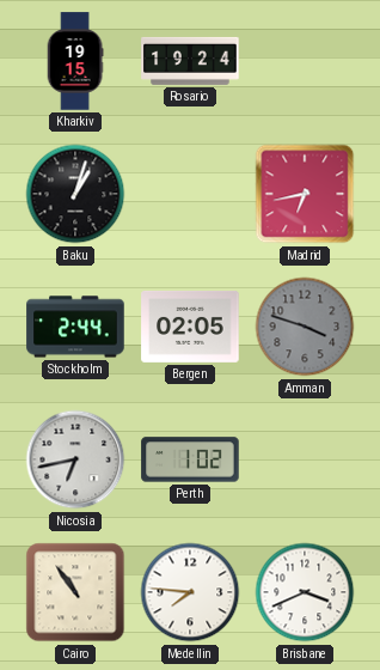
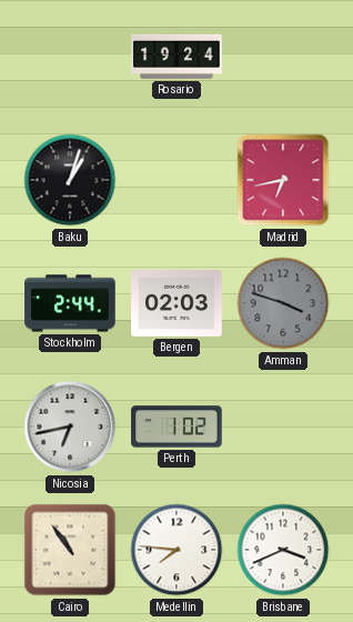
Kharkiv: 19:15 -> none (75, 61)
Bergen: 02:05 -> 02:03 (176, 303)
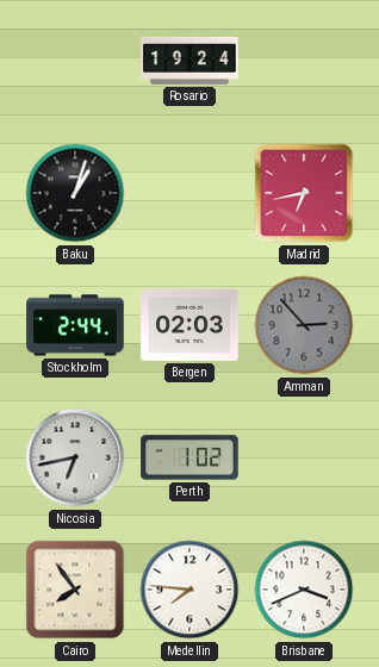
Amman: 3:48 -> 2:53 (304, 325)
Cairo: 10:54 -> 7:54 (75, 590)
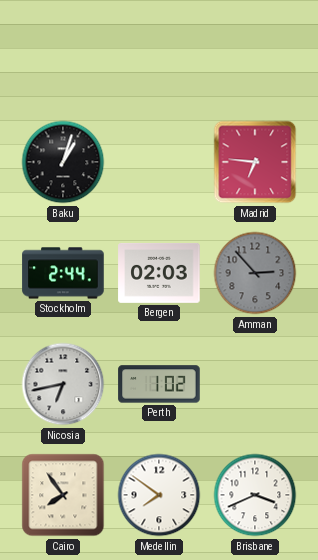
Rosario: 19:24 -> none (189, 61)
Madrid: 6:43 -> 6:46 (255, 162)
Medellin: 7:46 -> 7:51 (159, 495)
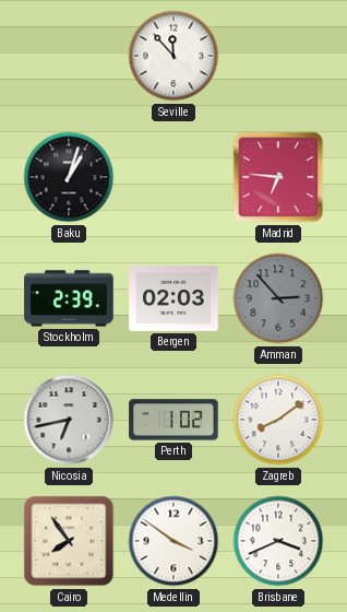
Seville: none -> 11:53 (174, 56)
Stockholm: 2:44 -> 2:39 (69, 298)
Zagreb: none -> 8:09 (278, 420)
Medellin: 7:51 -> 3:51 (174, 541)
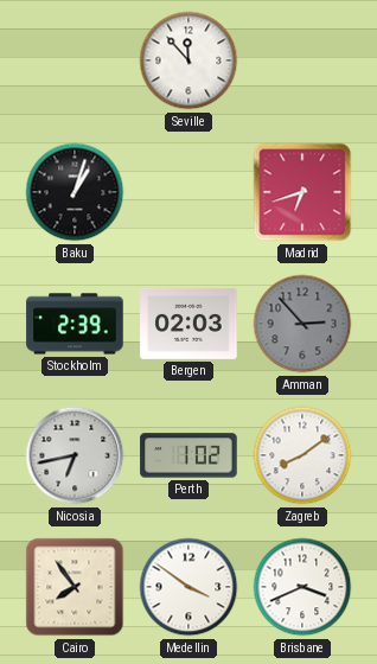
Madrid: 6:46 -> 6:42 (302, 192)
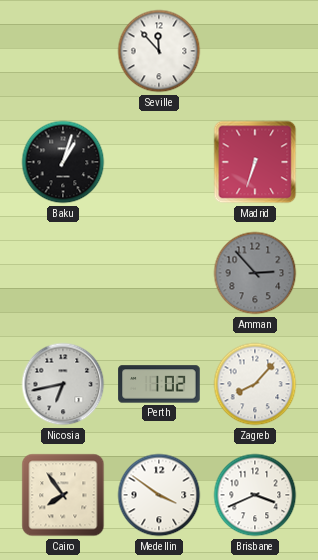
Madrid: 6:42 -> 6:33 (255, 162)
Stockholm: 2:39 -> none (75, 324)
Bergen: 02:03 -> none (188, 324)
Zagreb: 8:09 -> 8:07 (255, 384)
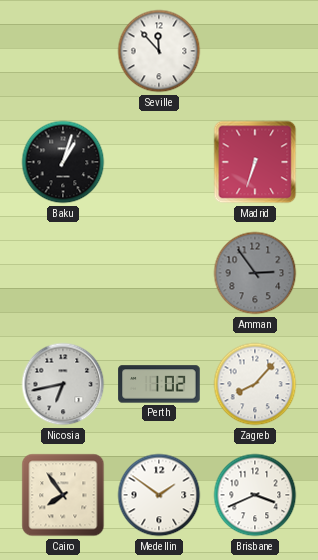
Amman: 2:53 -> 2:54 (255, 273)
Medellin: 3:51 -> 1:51 (159, 495)
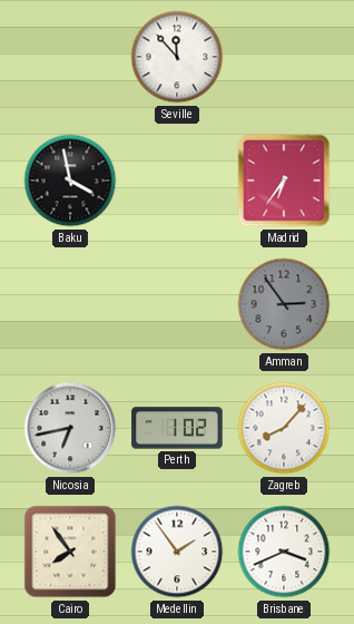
Baku: 1:03 -> 3:58 (70, 181)
Madrid: 6:33 -> 6:36 (284, 181)
Medellin: 1:51 -> 1:54 (177, 552)
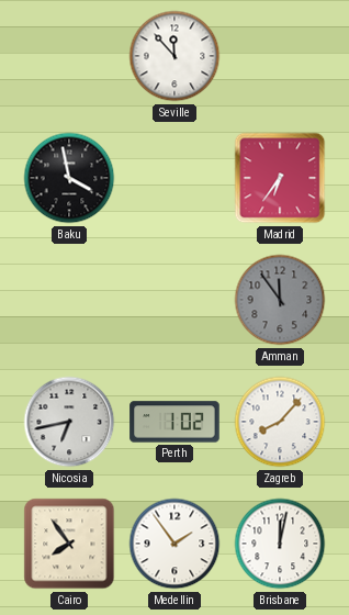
Amman: 2:54 -> 11:54 (280, 300)
Brisbane: 3:41 -> 12:02 (280, 544)
